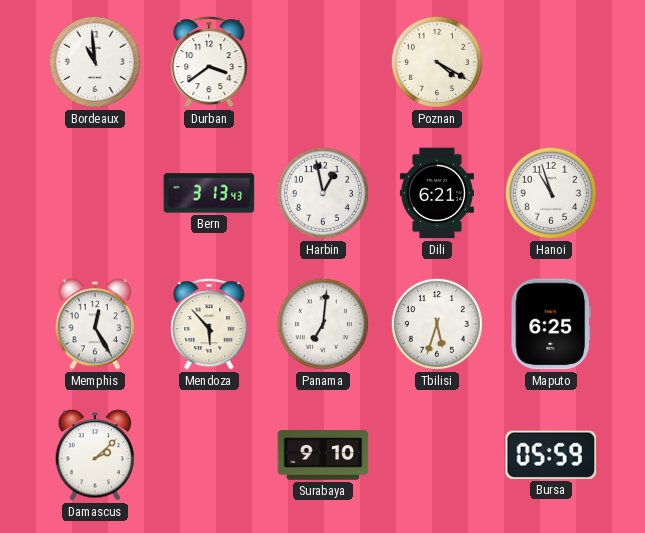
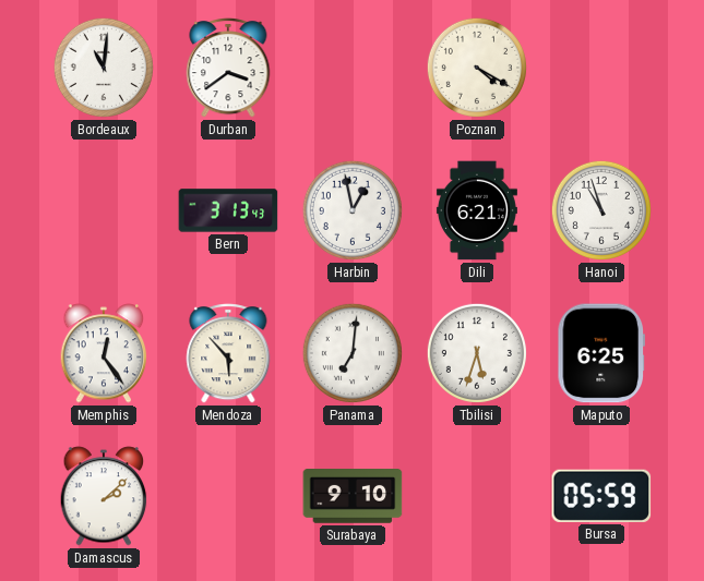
Bordeaux: 10:59 -> 11:01 (104, 68)
Memphis: 12:25 -> 12:24 (104, 353)
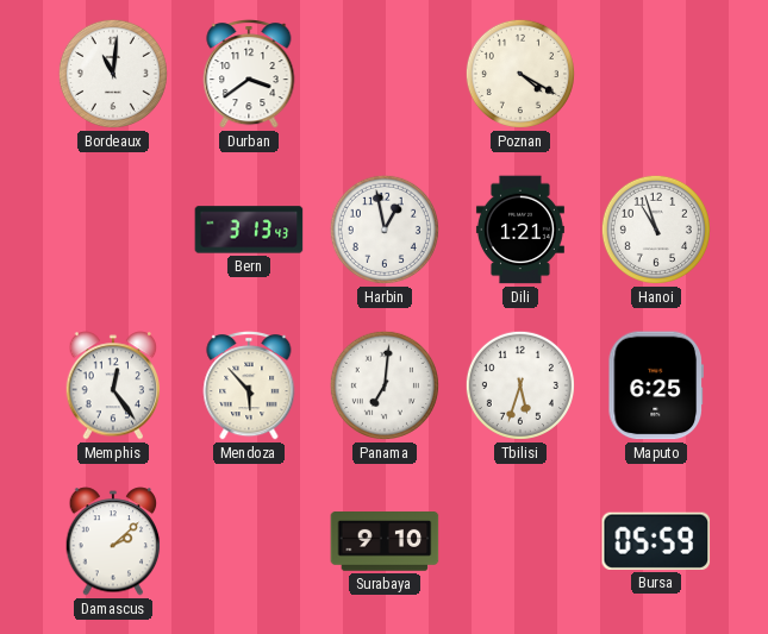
Dili: 6:21 -> 1:21 (520, 230)
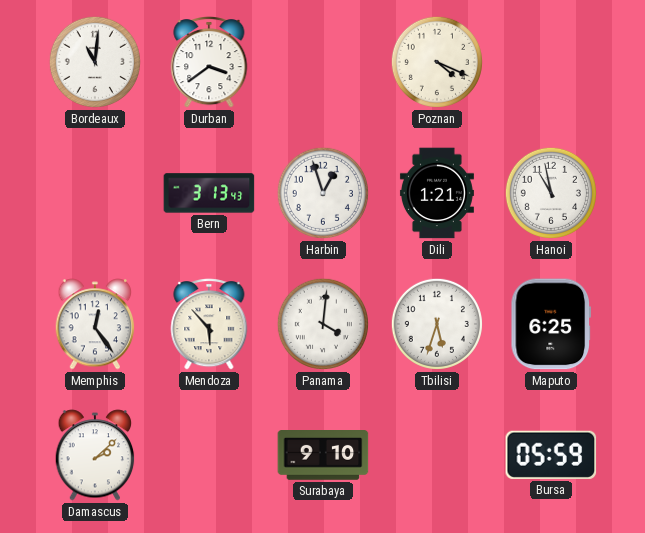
Poznan: 4:20 -> 4:19 (437, 62)
Harbin: 12:58 -> 12:57 (323, 193)
Hanoi: 10:57 -> 10:58 (551, 193)
Panama: 7:01 -> 4:01 (323, 324)
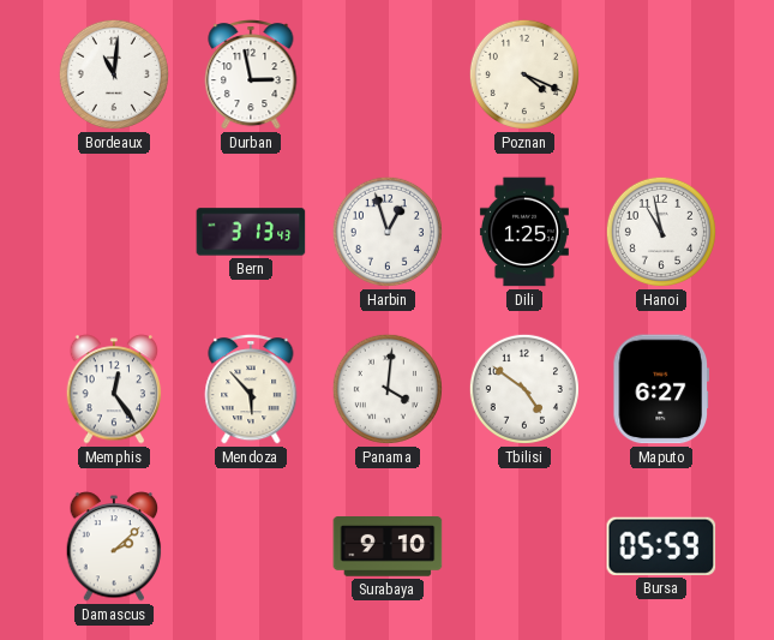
Durban: 3:39 -> 2:58 (251, 74)
Dili: 1:21 -> 1:25 (524, 232)
Tbilisi: 5:33 -> 4:51 (524, 389)
Maputo: 6:25 -> 6:27 (660, 389)
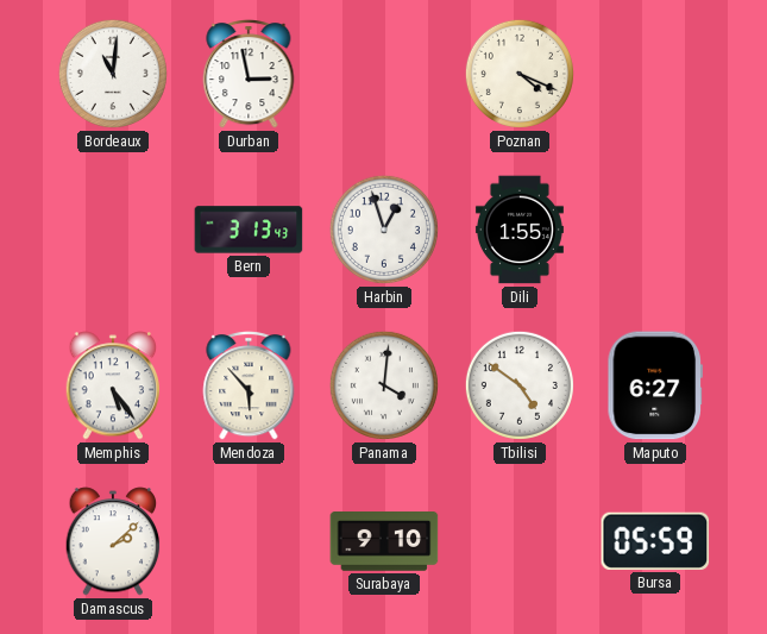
Dili: 1:25 -> 1:55 (520, 230)
Hanoi: 10:58 -> none (661, 232)
Memphis: 12:24 -> 5:24 (113, 385)
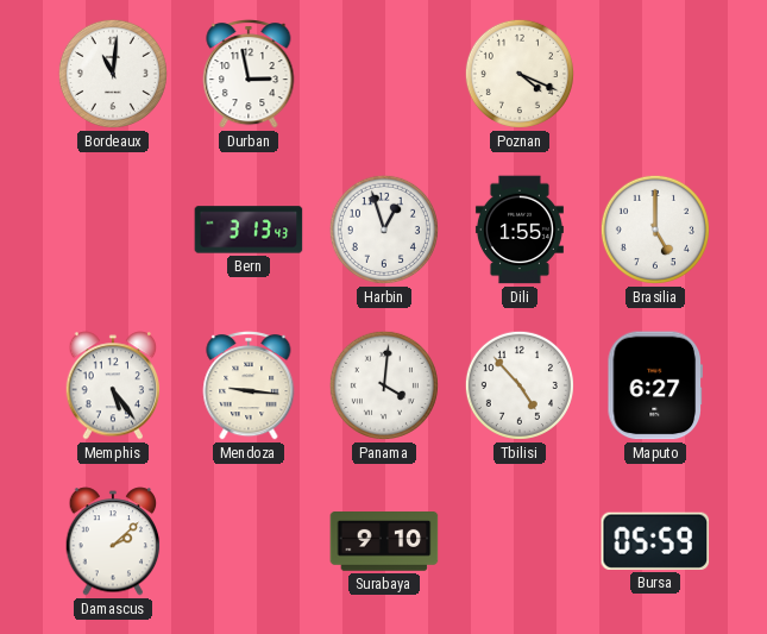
Brasilia: none -> 5:00 (655, 230)
Mendoza: 5:53 -> 9:16 (249, 385)
Tbilisi: 4:51 -> 4:53 (520, 385)
